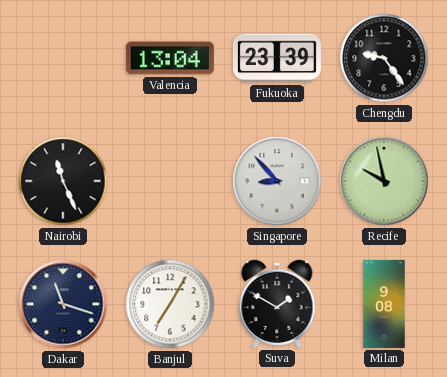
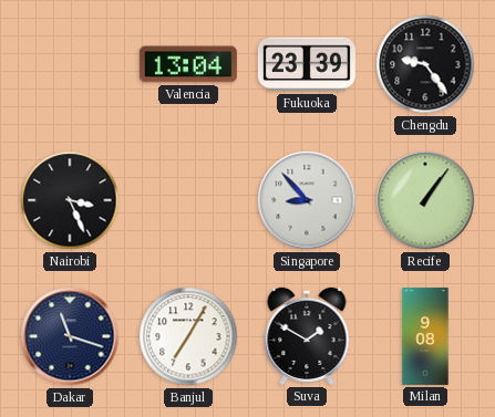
Nairobi: 11:26 -> 3:26 (70, 200)
Recife: 9:58 -> 1:06 (425, 200)
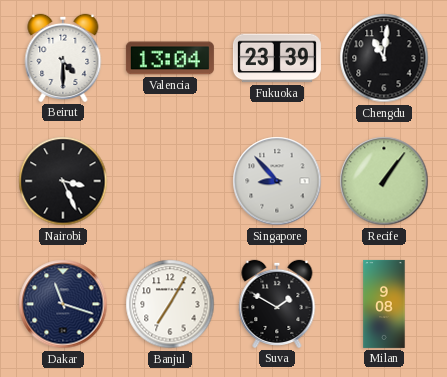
Beirut: none -> 4:30 (63, 58)
Chengdu: 9:24 -> 11:01 (384, 58)
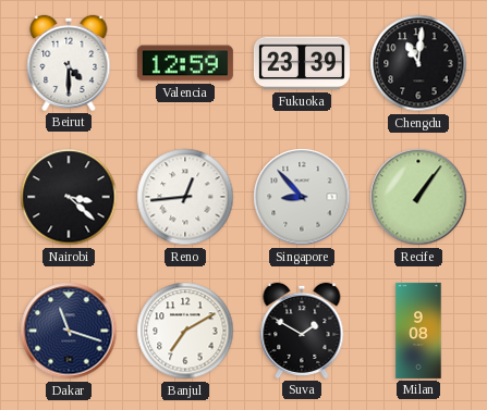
Valencia: 13:04 -> 12:59 (185, 63)
Nairobi: 3:26 -> 3:22 (69, 197)
Reno: none -> 12:44 (185, 197)
Banjul: 7:05 -> 7:10 (185, 331)
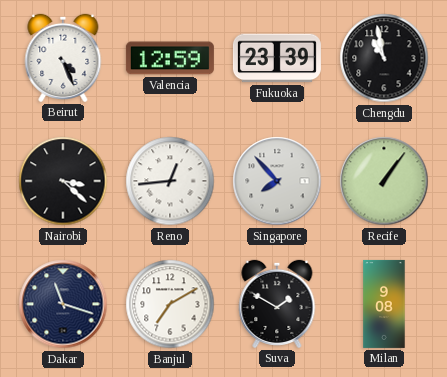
Beirut: 4:30 -> 4:26 (63, 58)
Chengdu: 11:01 -> 10:58 (384, 58)
Singapore: 8:53 -> 7:53 (277, 181)
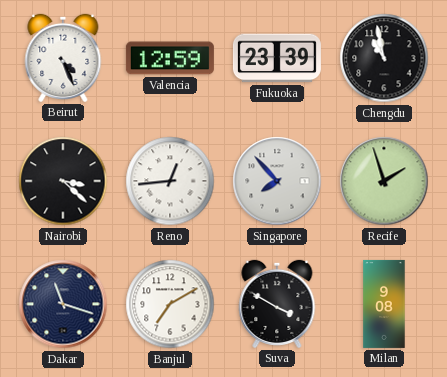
Recife: 1:06 -> 1:57 (384, 181)
Suva: 1:50 -> 3:50 (277, 304)
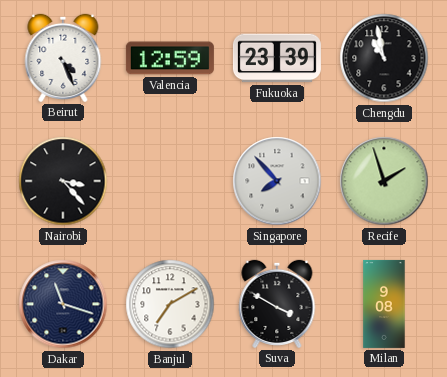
Nairobi: 3:22 -> 3:23 (63, 181)
Reno: 12:44 -> none (170, 181)
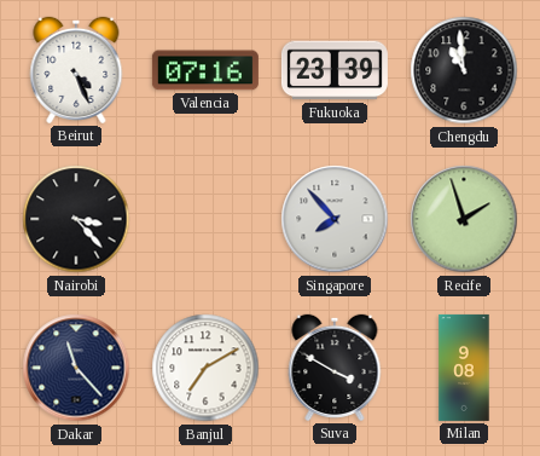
Valencia: 12:59 -> 07:16 (205, 70)
Chengdu: 10:58 -> 10:59 (464, 70)
Dakar: 11:18 -> 11:23 (76, 368)
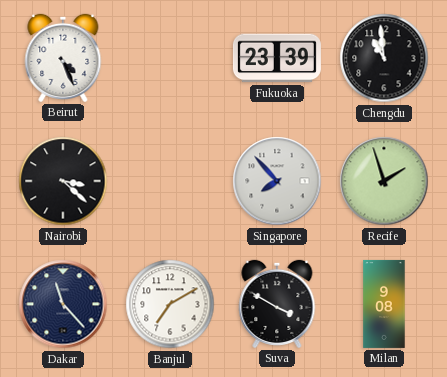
Valencia: 07:16 -> none (205, 70)
Nairobi: 3:23 -> 3:22 (63, 181)
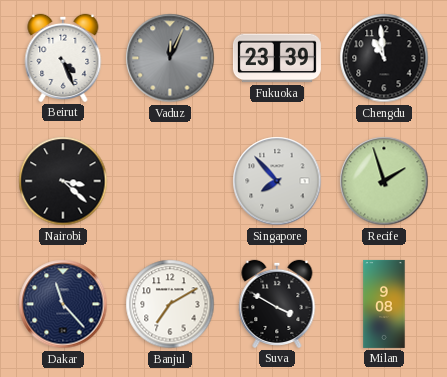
Vaduz: none -> 12:04 (170, 58)
